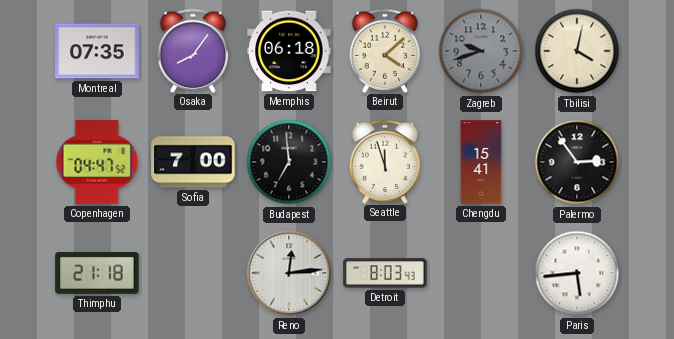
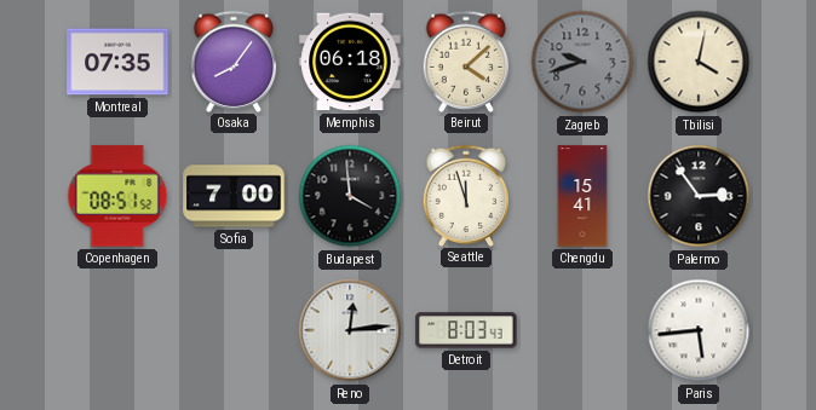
Copenhagen: 04:47 -> 08:51 (117, 196)
Budapest: 6:59 -> 3:59 (350, 196)
Thimphu: 21:18 -> none (97, 274)
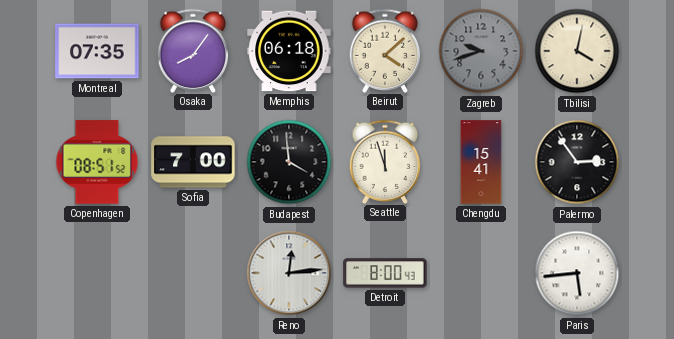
Detroit: 8:03 -> 8:00 (385, 273)
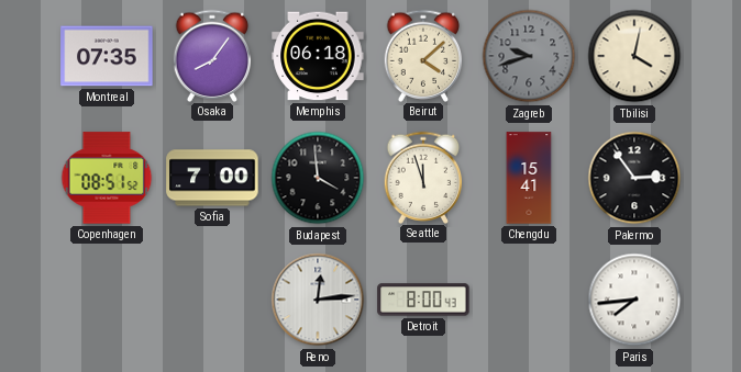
Paris: 5:44 -> 7:44 (634, 300)
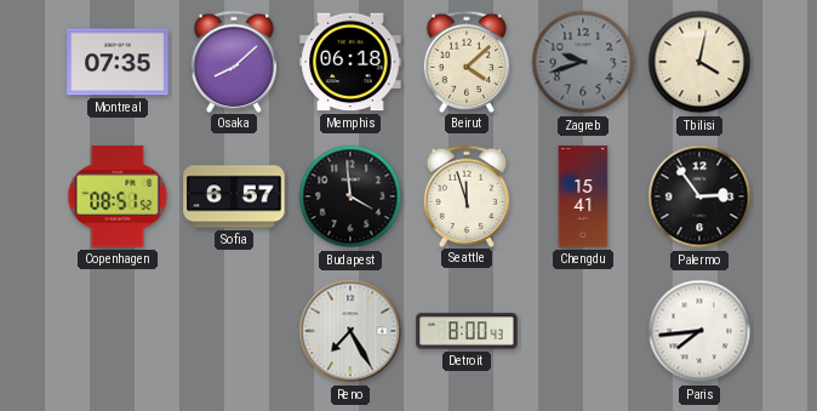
Osaka: 8:06 -> 8:08 (234, 61)
Sofia: 7:00 -> 6:57 (234, 196)
Reno: 12:14 -> 7:25 (350, 331)
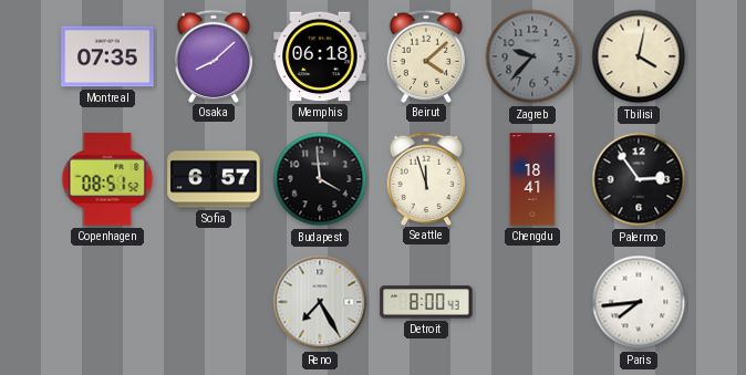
Zagreb: 9:42 -> 9:37 (532, 56)
Chengdu: 15:41 -> 18:41 (532, 179)
